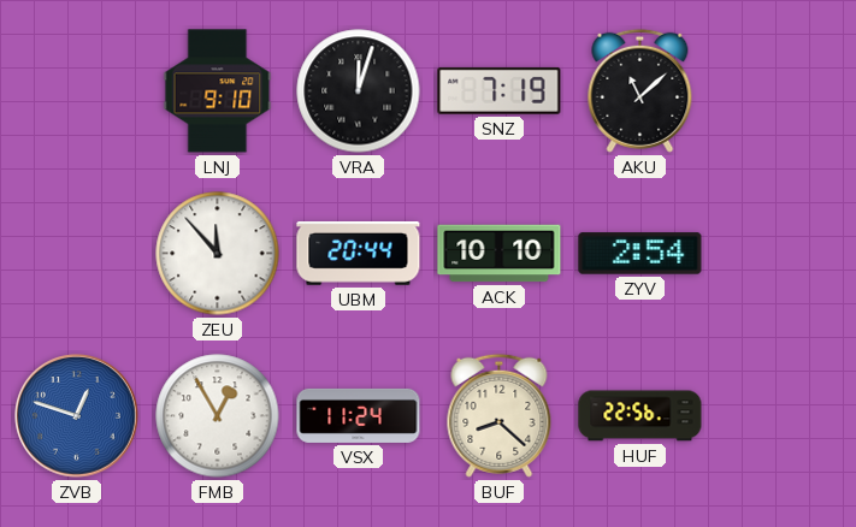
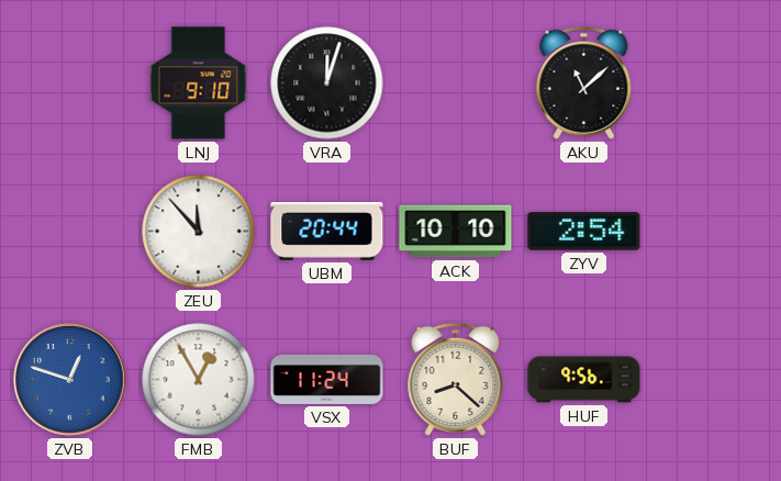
SNZ: 7:19 -> none (500, 90)
HUF: 22:56 -> 9:56 (584, 380)
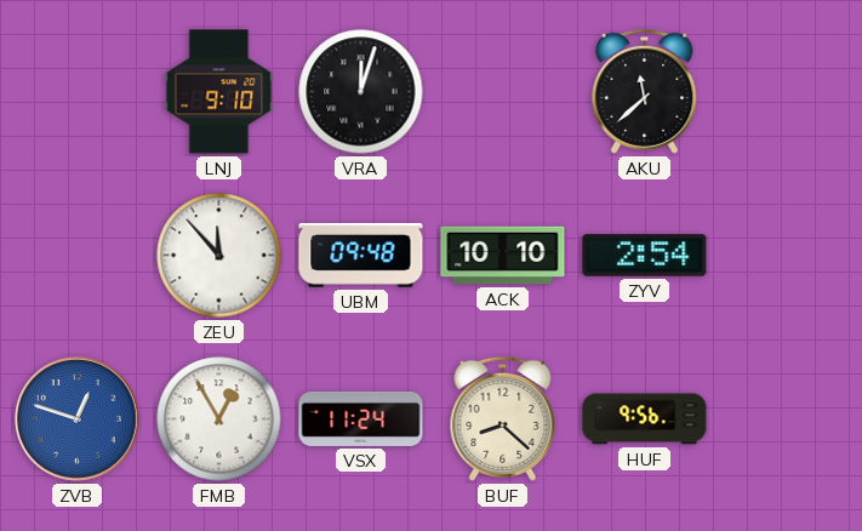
AKU: 11:08 -> 11:38 (645, 91)
UBM: 20:44 -> 09:48 (361, 256)
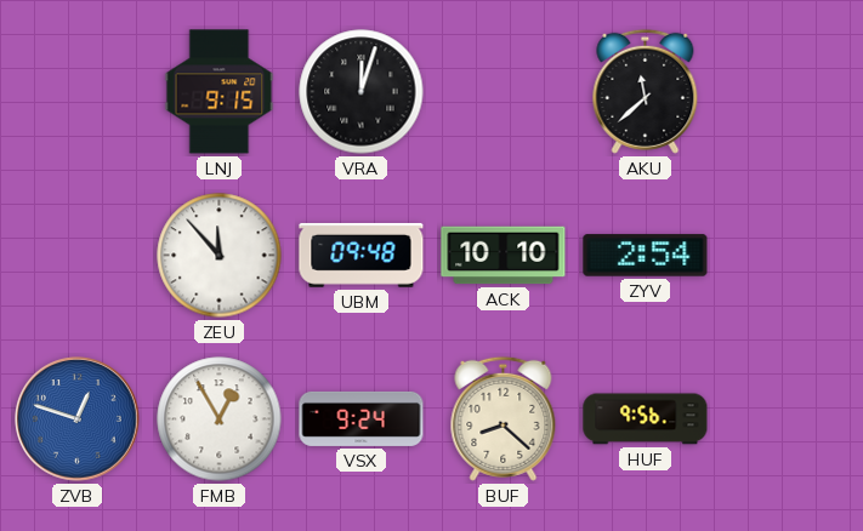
LNJ: 9:10 -> 9:15 (220, 92)
VSX: 11:24 -> 9:24 (362, 418)
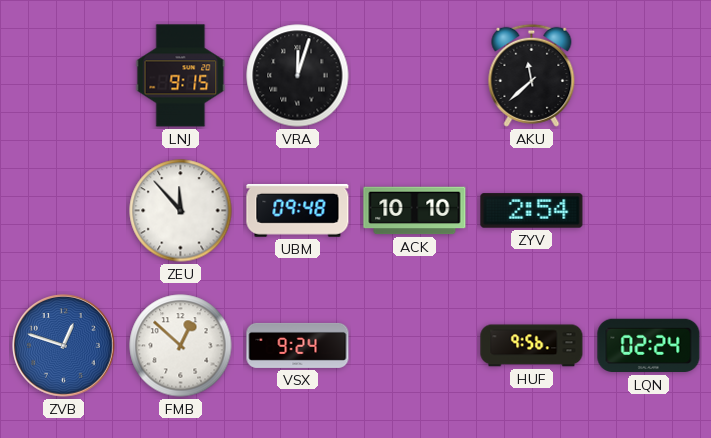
FMB: 12:55 -> 12:52 (181, 346)
BUF: 8:22 -> none (504, 418)
LQN: none -> 02:24 (649, 346)
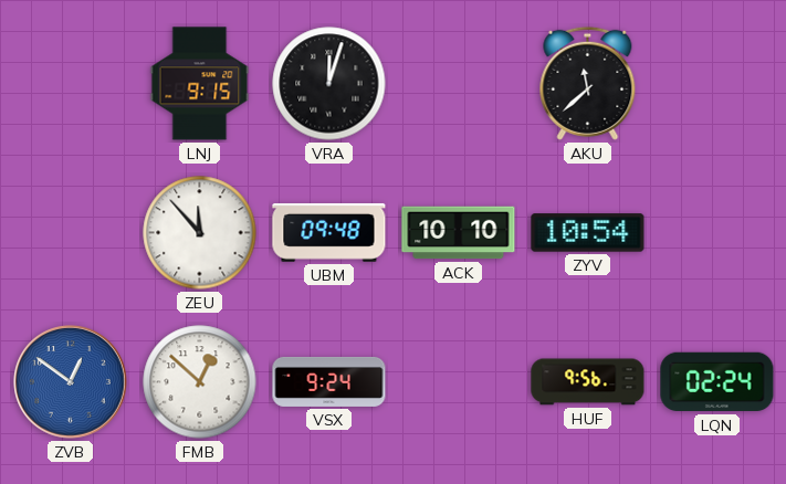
ZYV: 2:54 -> 10:54 (588, 233)
ZVB: 12:48 -> 12:51 (71, 382)
